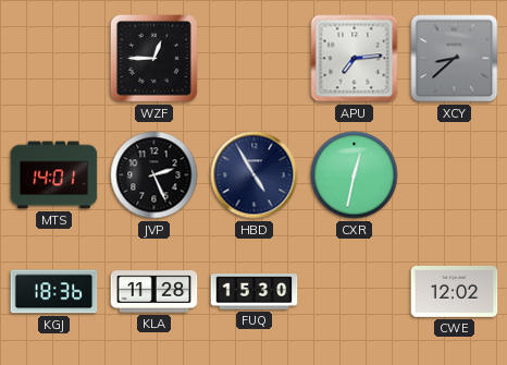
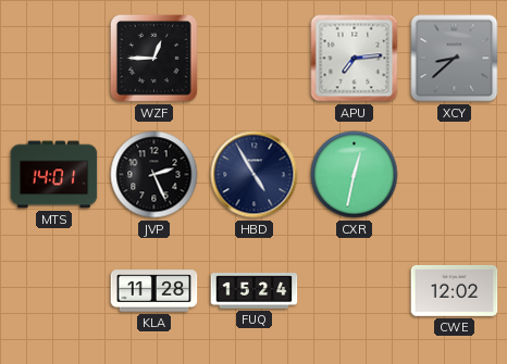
KGJ: 18:36 -> none (54, 292)
FUQ: 15:30 -> 15:24 (255, 291)
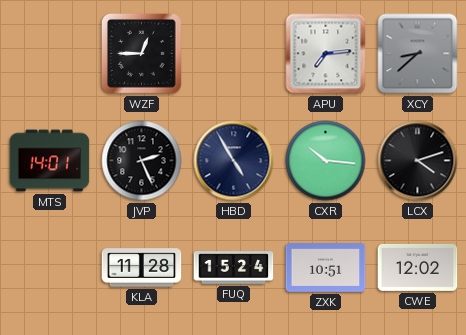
CXR: 12:32 -> 10:16 (326, 161)
LCX: none -> 4:12 (418, 161)
ZXK: none -> 10:51 (326, 268)
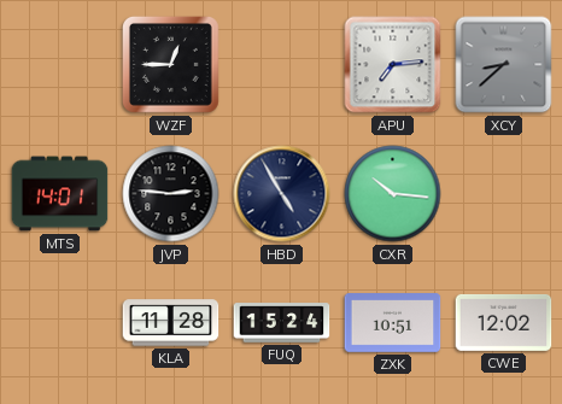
JVP: 2:26 -> 2:46 (171, 194)
LCX: 4:12 -> none (418, 161)
